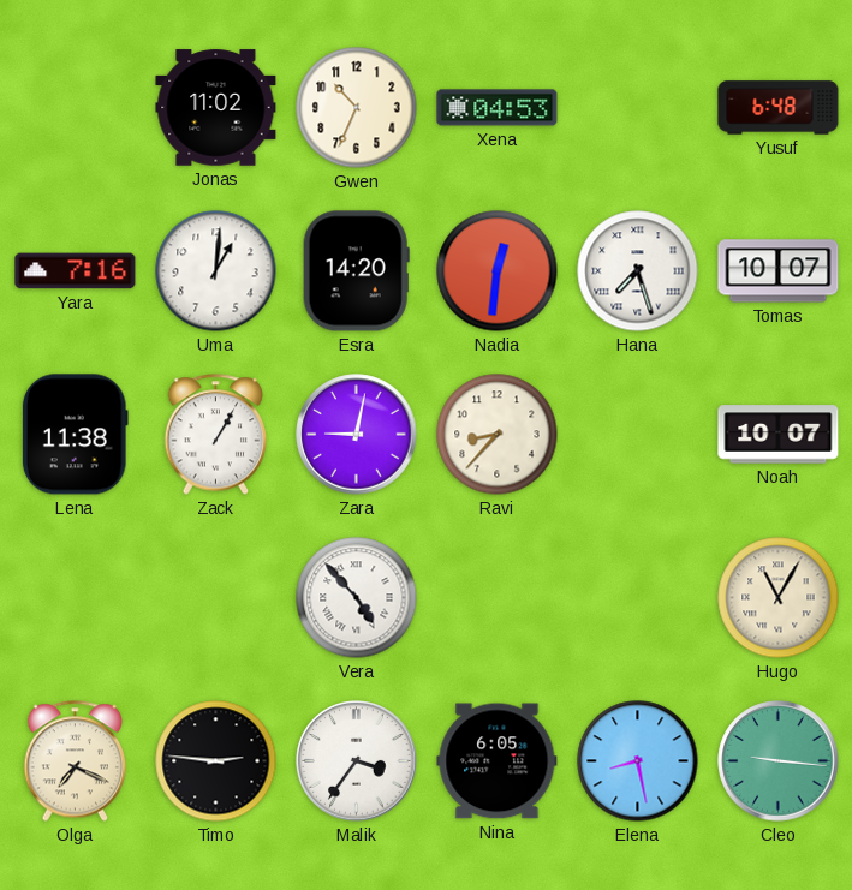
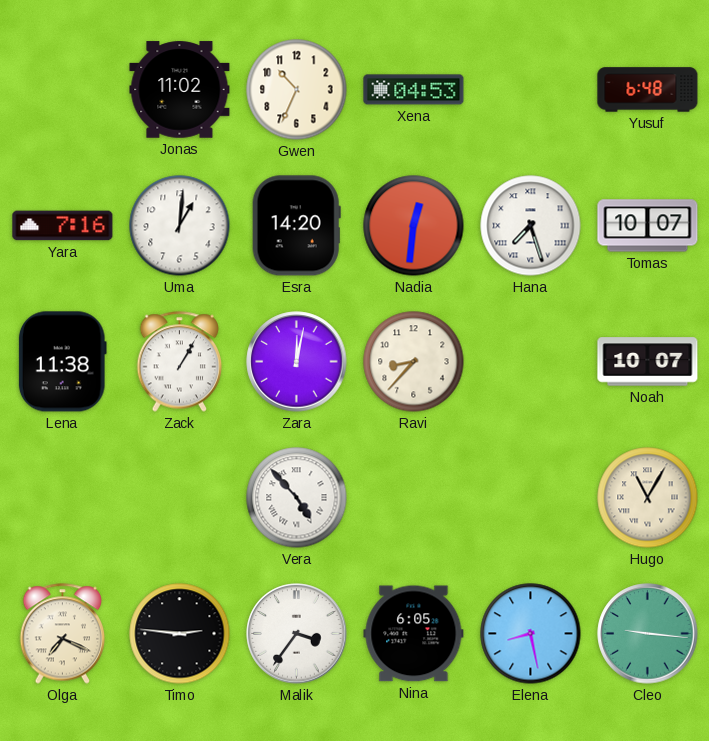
Zara: 9:02 -> 12:02 (297, 362)
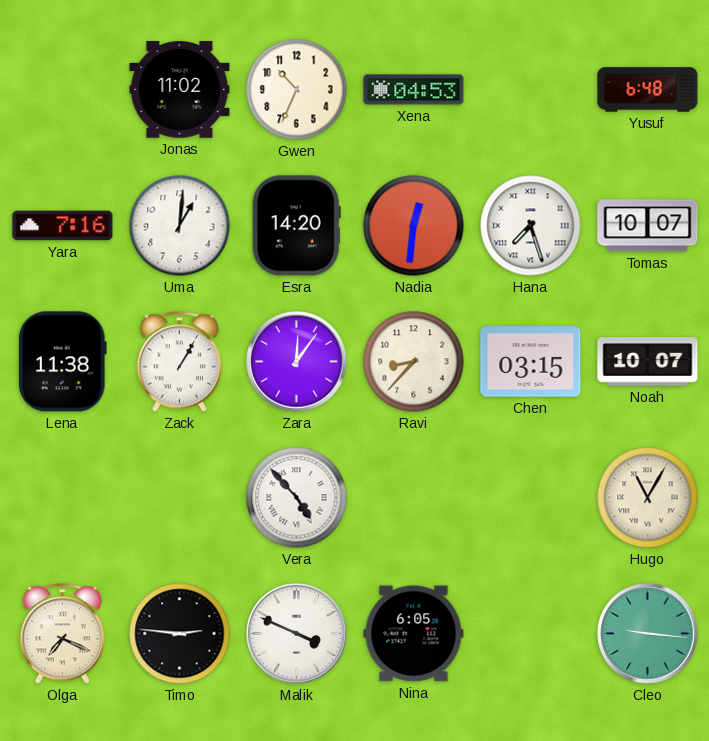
Zara: 12:02 -> 12:06 (297, 362)
Chen: none -> 03:15 (531, 362)
Malik: 3:36 -> 3:49 (297, 634)
Elena: 8:28 -> none (531, 634)
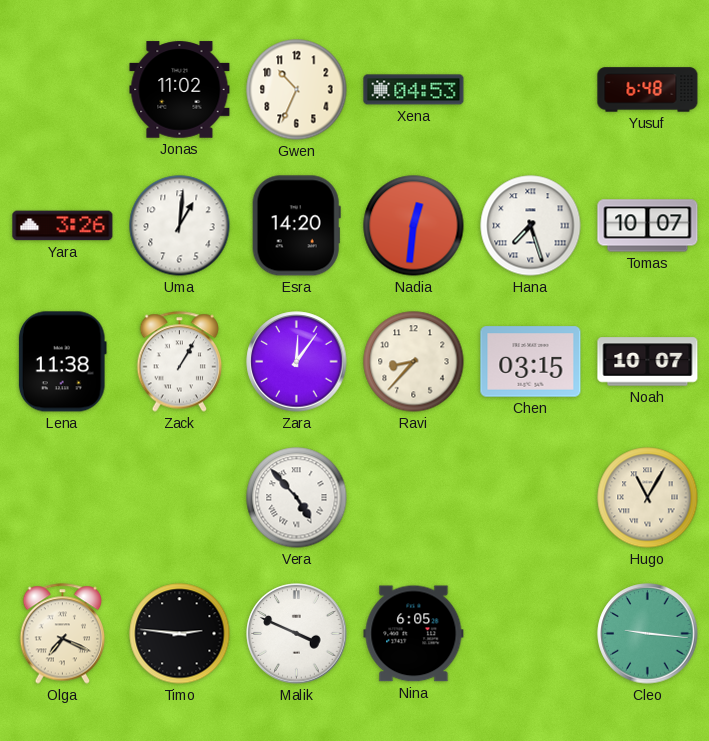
Yara: 7:16 -> 3:26 (63, 226)
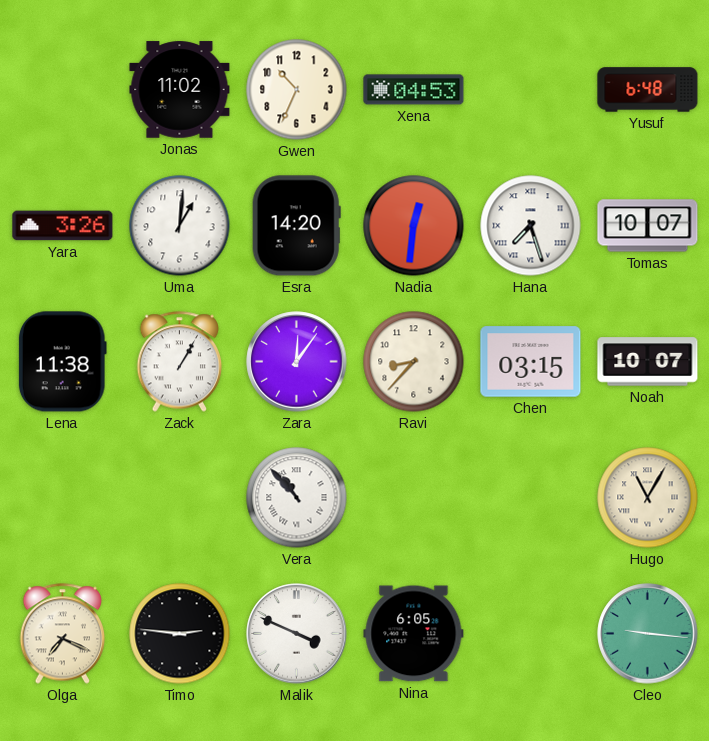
Vera: 4:53 -> 10:53 (297, 498)
